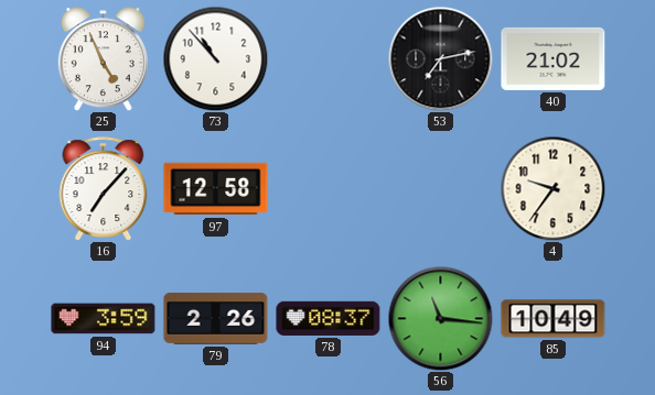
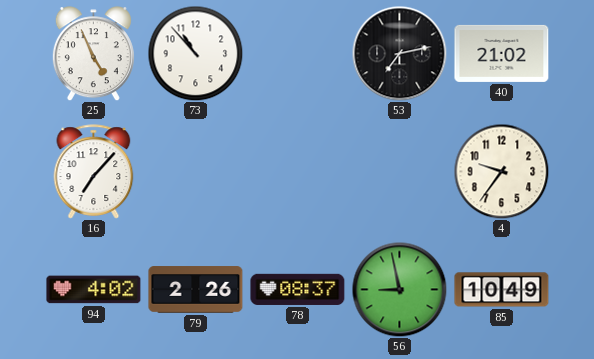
97: 12:58 -> none (216, 189)
94: 3:59 -> 4:02 (94, 290)
56: 11:16 -> 8:58 (399, 289)
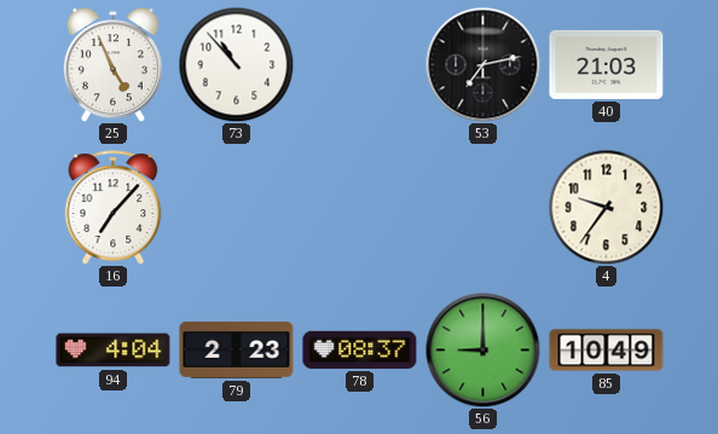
40: 21:02 -> 21:03 (607, 64)
94: 4:02 -> 4:04 (114, 351)
79: 2:26 -> 2:23 (237, 351)
56: 8:58 -> 9:00 (482, 349)
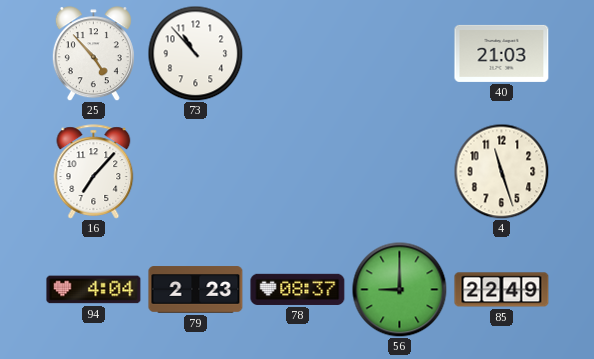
25: 4:56 -> 4:53 (93, 54)
53: 7:13 -> none (482, 64)
4: 9:36 -> 11:27 (501, 171)
85: 10:49 -> 22:49 (502, 290)
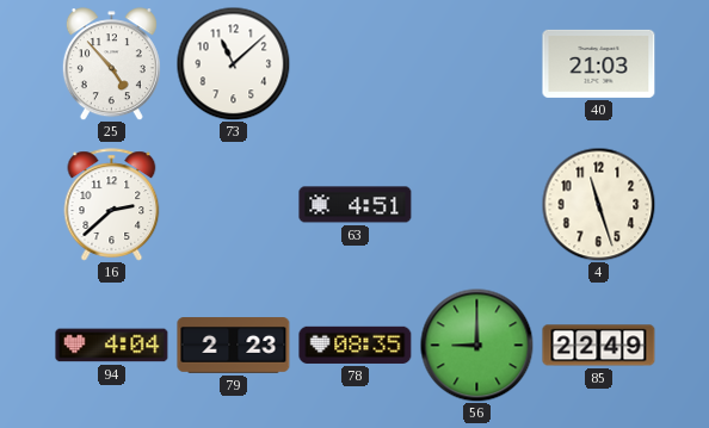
73: 10:53 -> 11:08 (233, 63)
16: 7:07 -> 2:38 (112, 205)
63: none -> 4:51 (356, 205)
78: 08:37 -> 08:35 (356, 345)
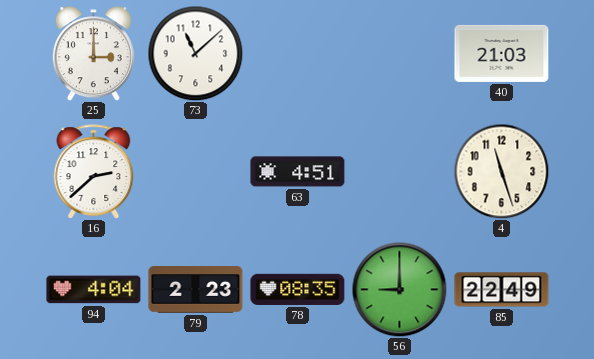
25: 4:53 -> 3:00 (93, 54)
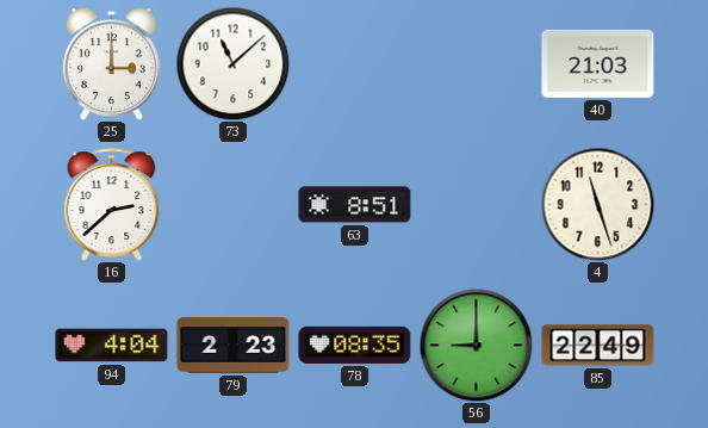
63: 4:51 -> 8:51 (355, 205)
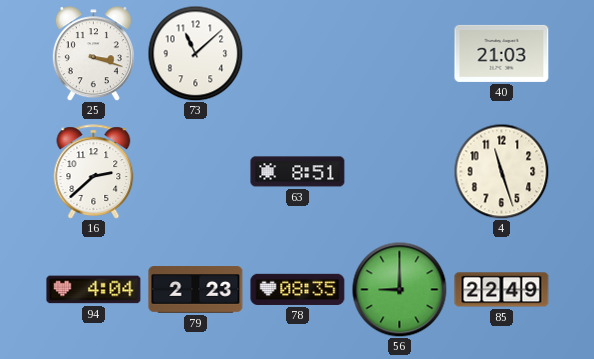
25: 3:00 -> 3:18 (93, 54)
